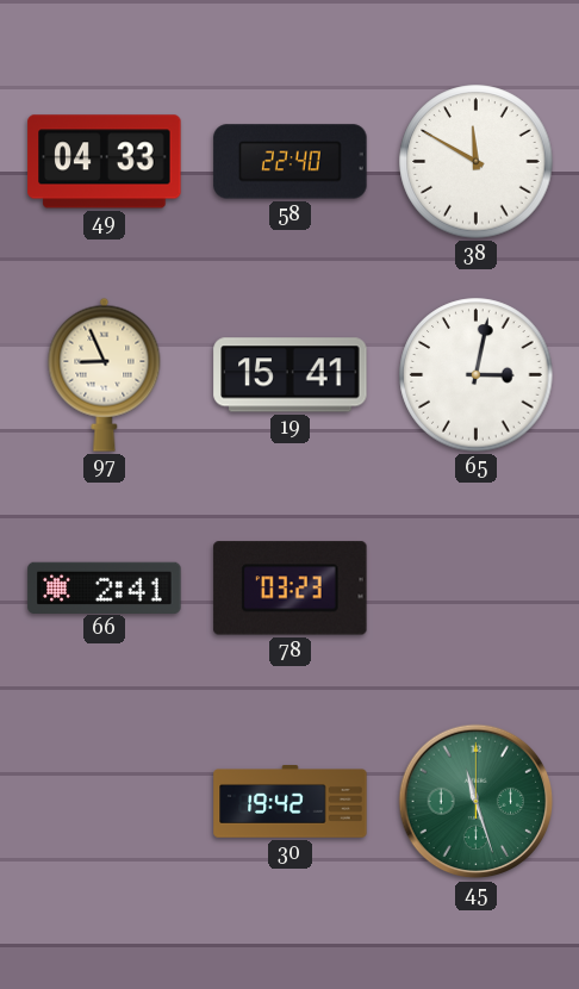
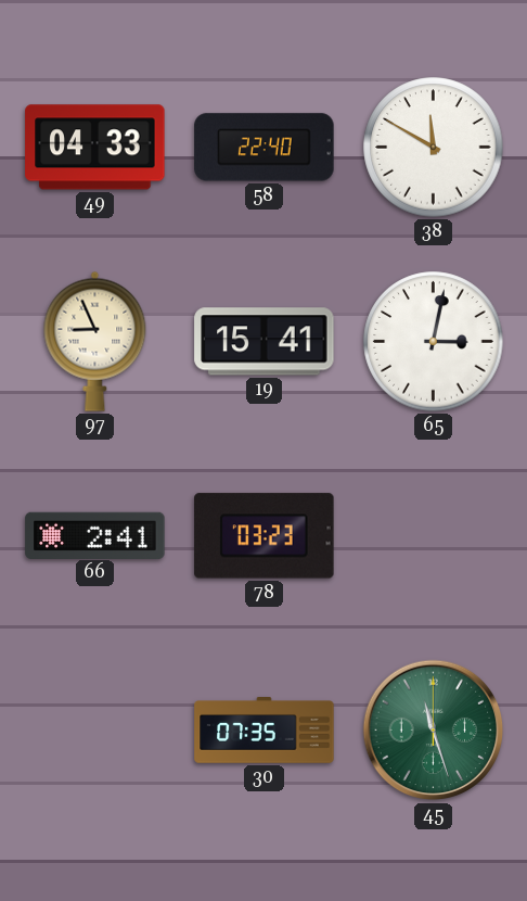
30: 19:42 -> 07:35 (265, 731)
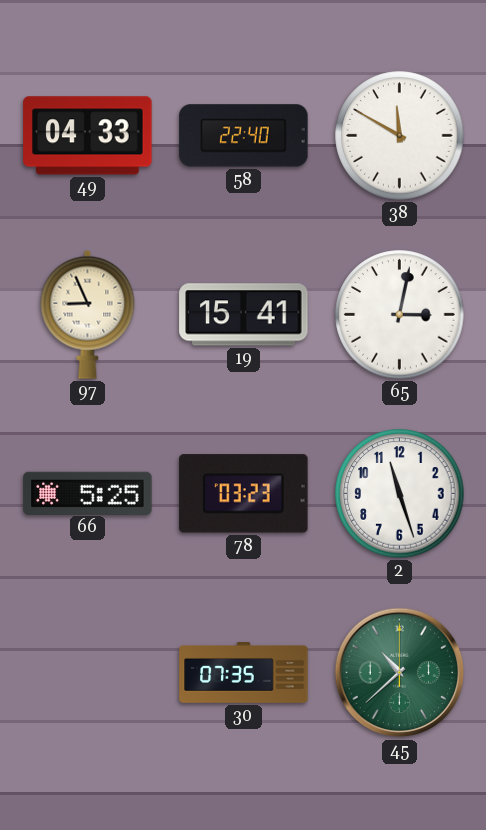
66: 2:41 -> 5:25 (88, 493)
2: none -> 11:27 (400, 494)
45: 11:27 -> 10:38 (400, 673)
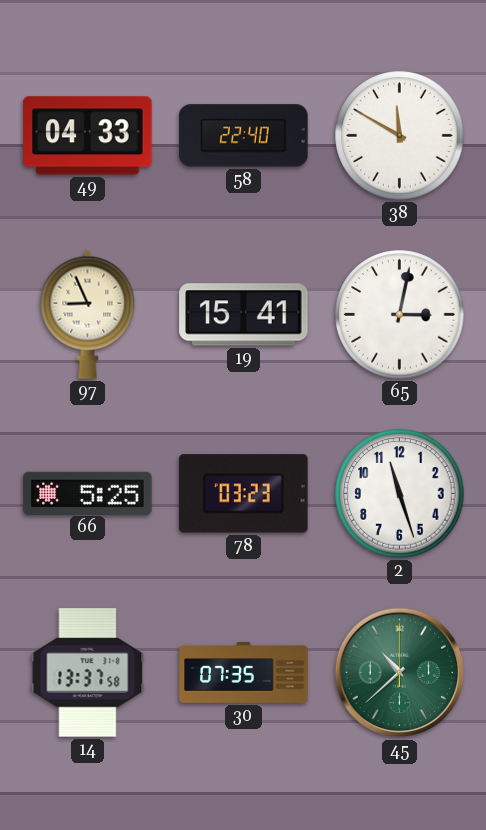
14: none -> 13:37 (88, 673)
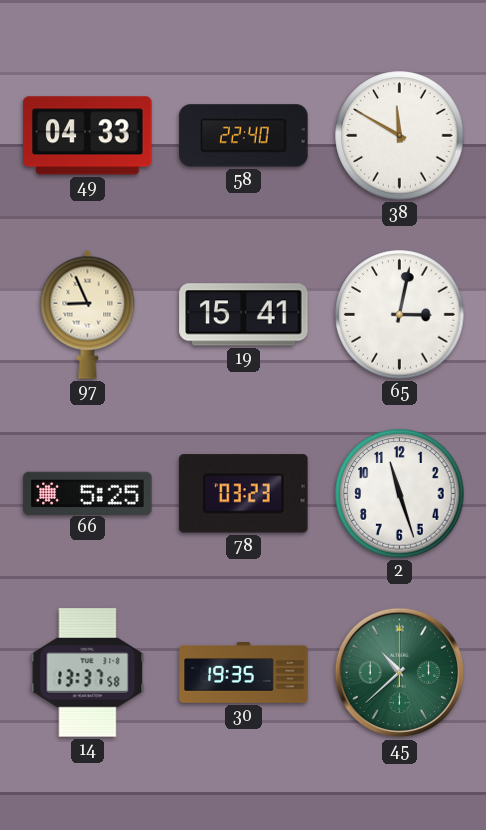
30: 07:35 -> 19:35 (244, 673)
